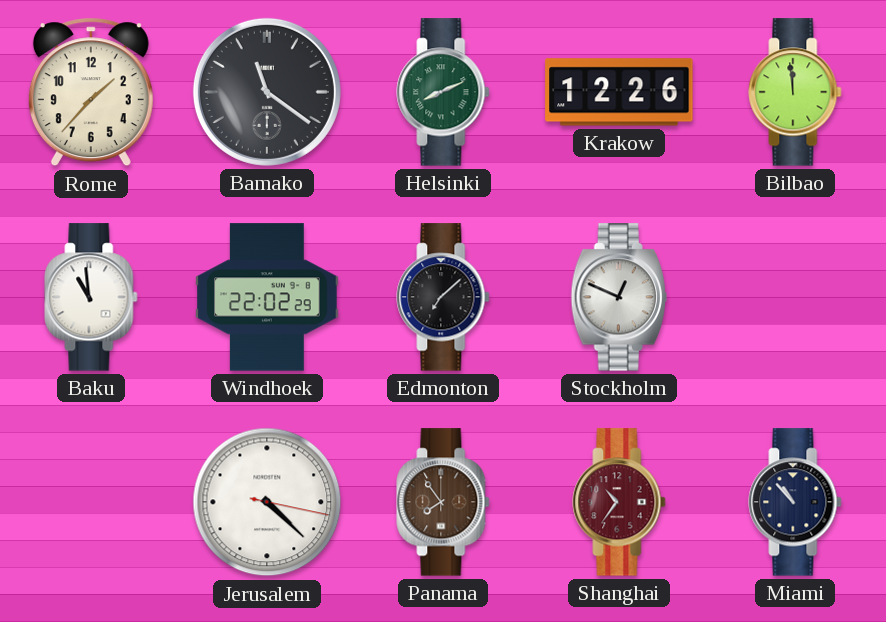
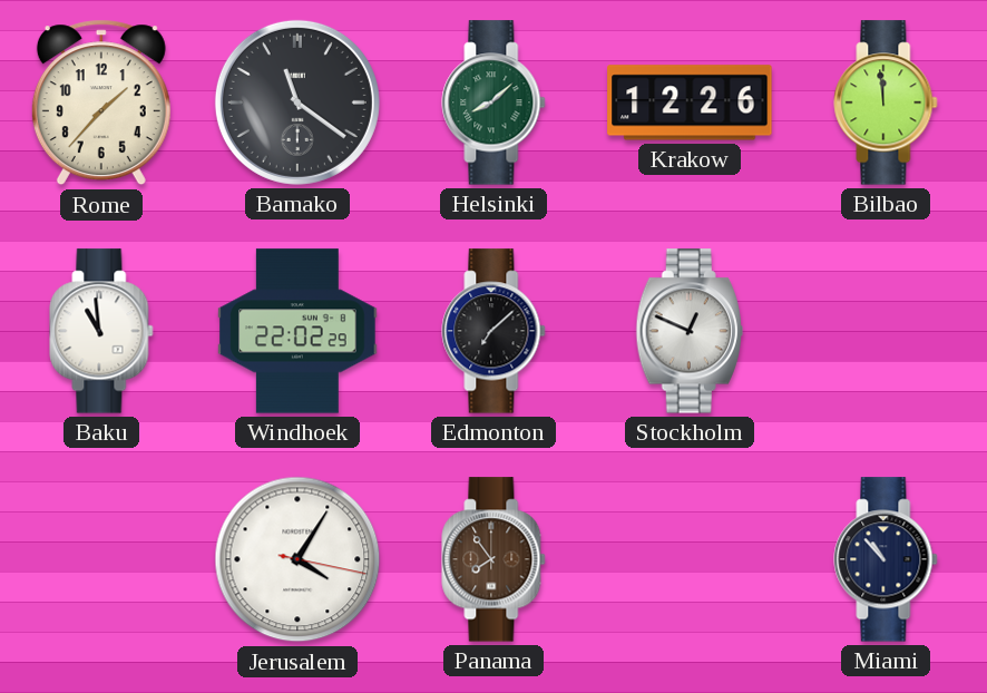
Helsinki: 8:11 -> 8:08 (493, 103)
Jerusalem: 4:22 -> 4:05 (297, 559)
Shanghai: 10:36 -> none (619, 502)
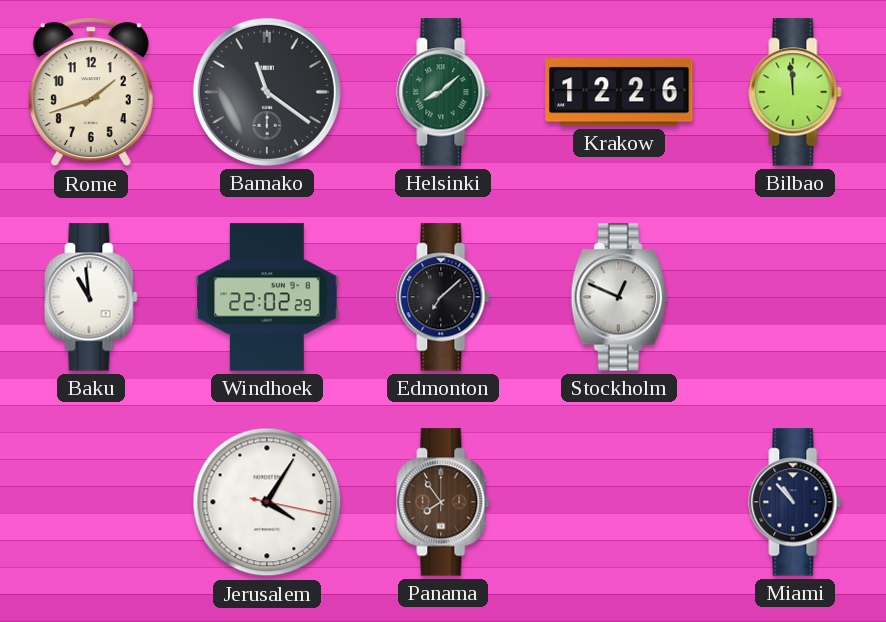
Rome: 1:37 -> 1:42 (91, 92)
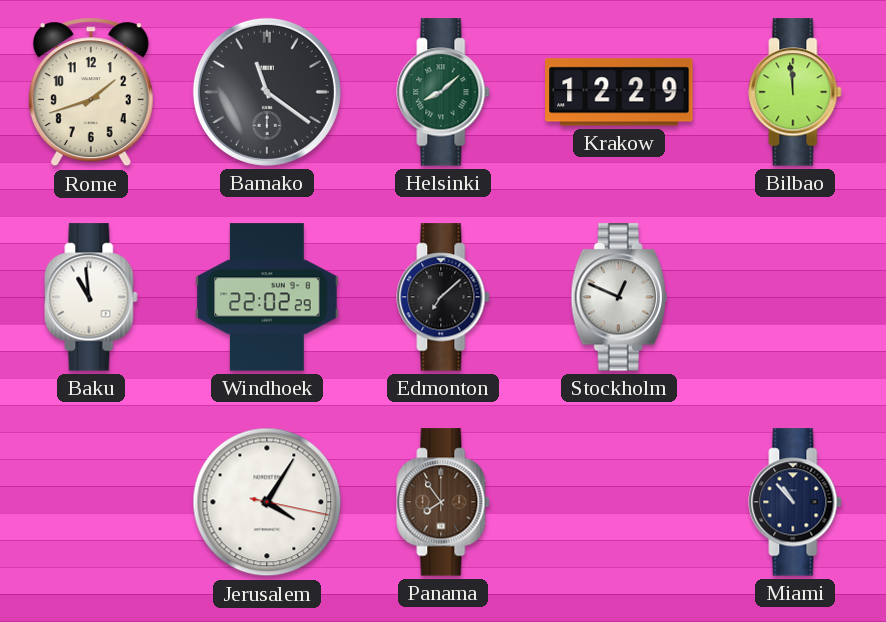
Krakow: 12:26 -> 12:29 (619, 92)
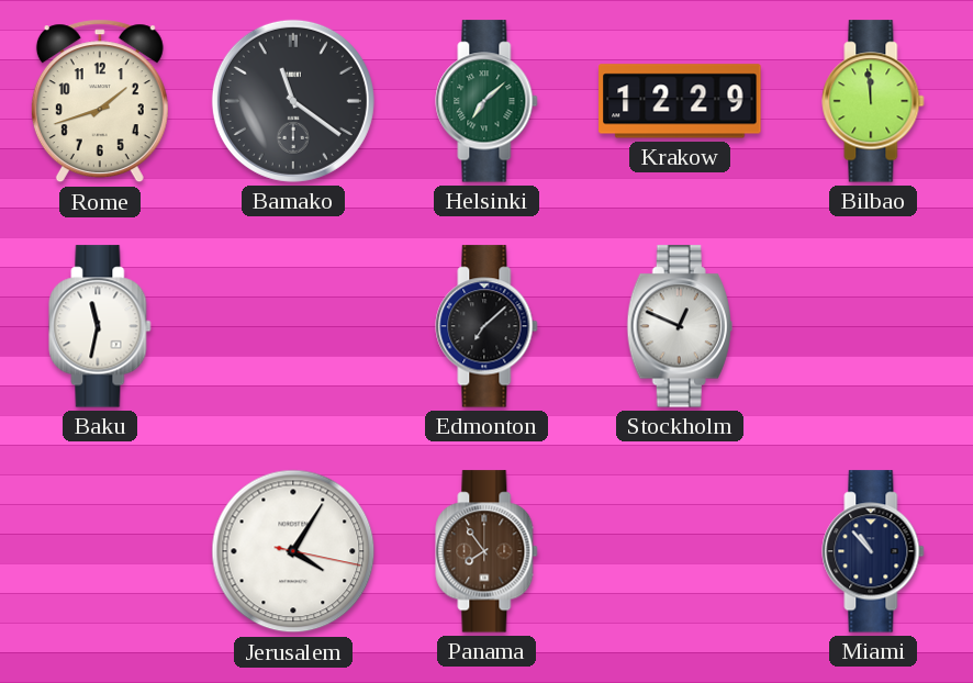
Helsinki: 8:08 -> 7:08 (486, 101)
Baku: 10:59 -> 11:32 (100, 326)
Windhoek: 22:02 -> none (267, 297)
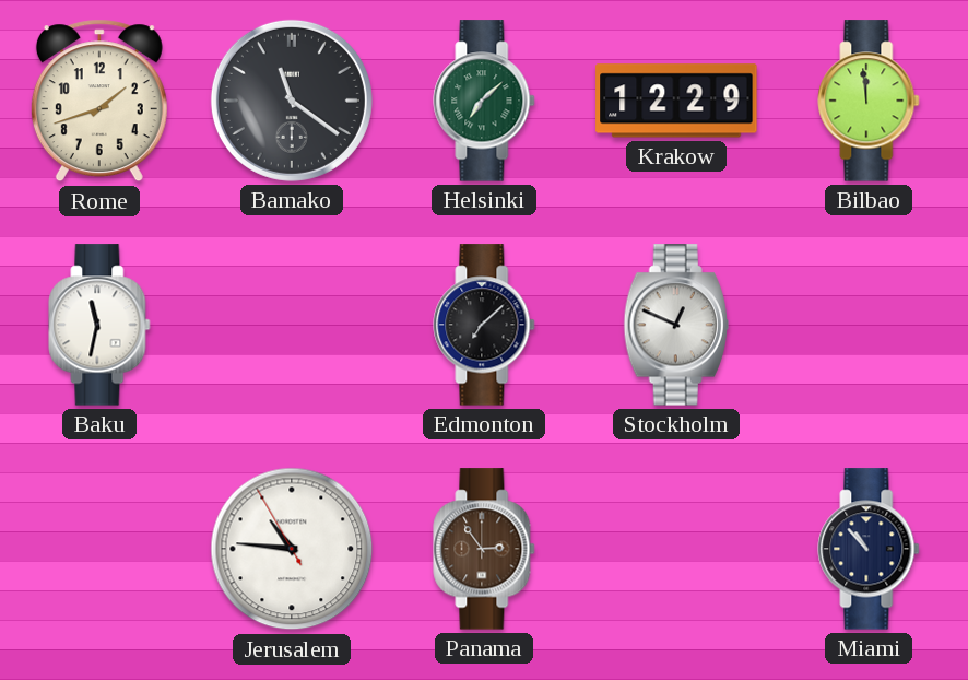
Jerusalem: 4:05 -> 10:45 (292, 549)
Panama: 7:54 -> 2:54 (484, 549)
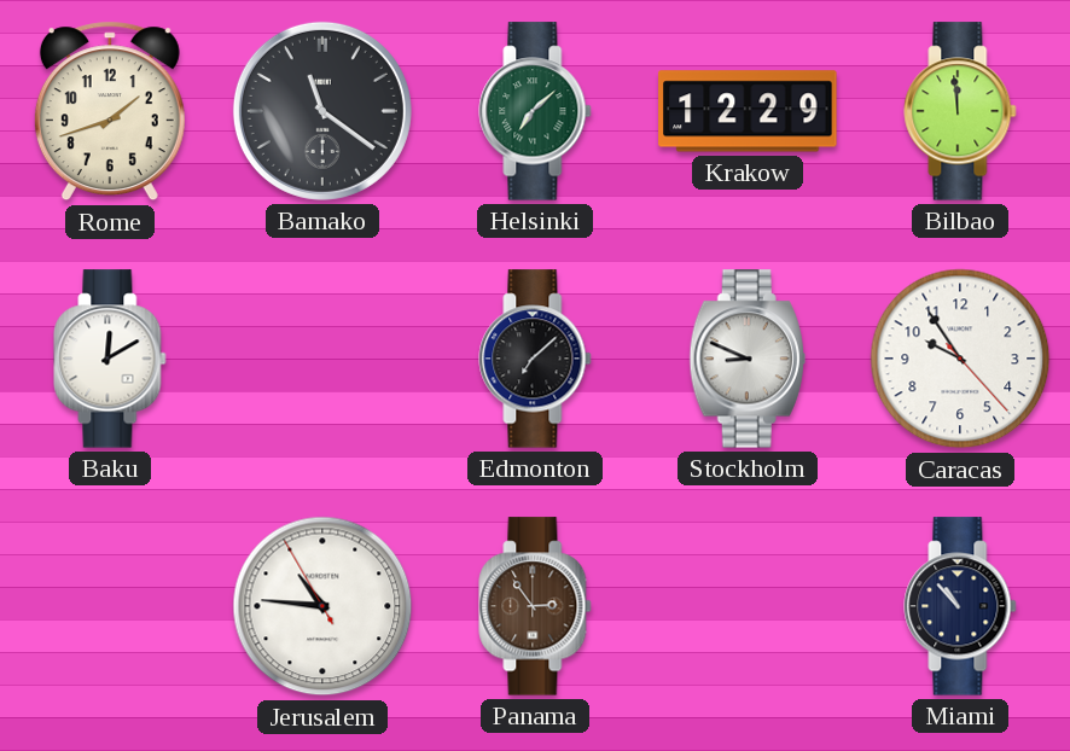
Baku: 11:32 -> 12:10 (110, 359)
Stockholm: 12:49 -> 8:49 (748, 359)
Caracas: none -> 9:54 (960, 359)
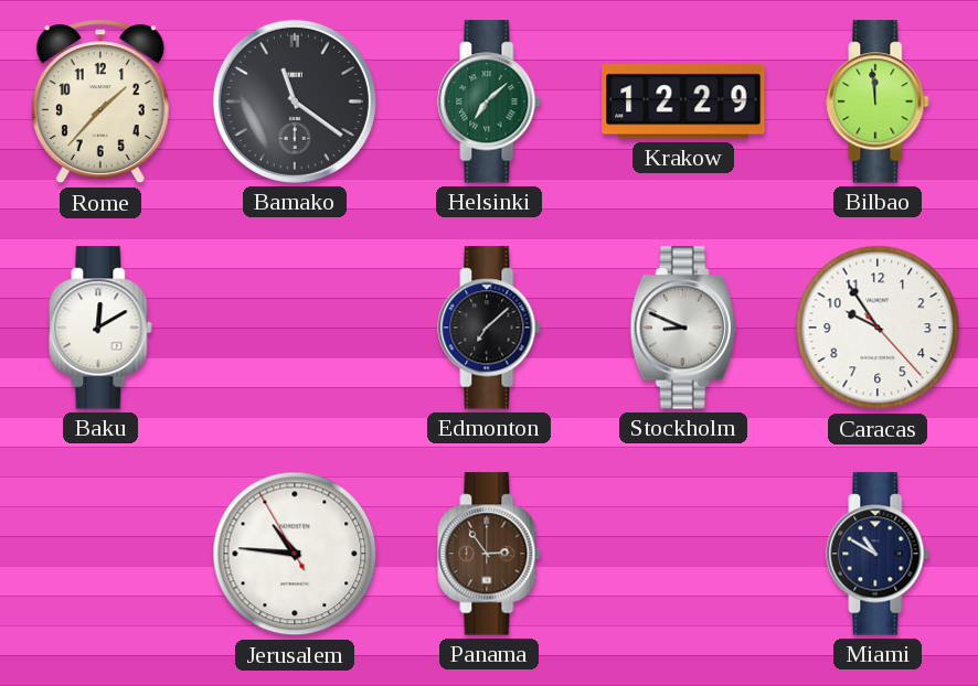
Rome: 1:42 -> 1:37 (100, 101)
Miami: 10:53 -> 10:50 (878, 554)
